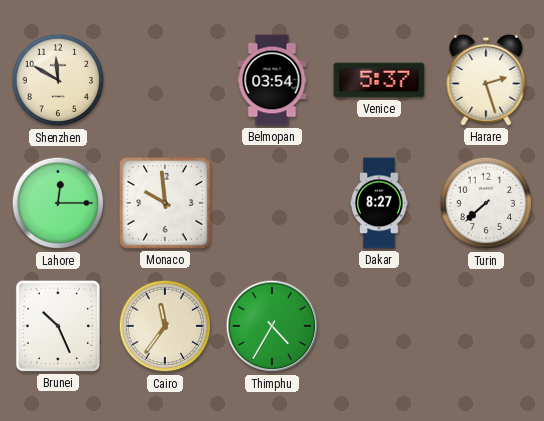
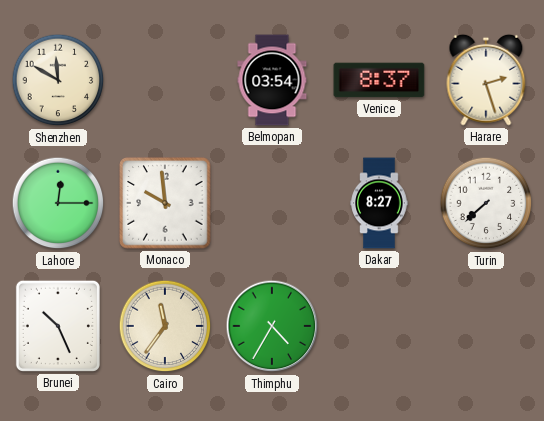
Venice: 5:37 -> 8:37 (379, 80)
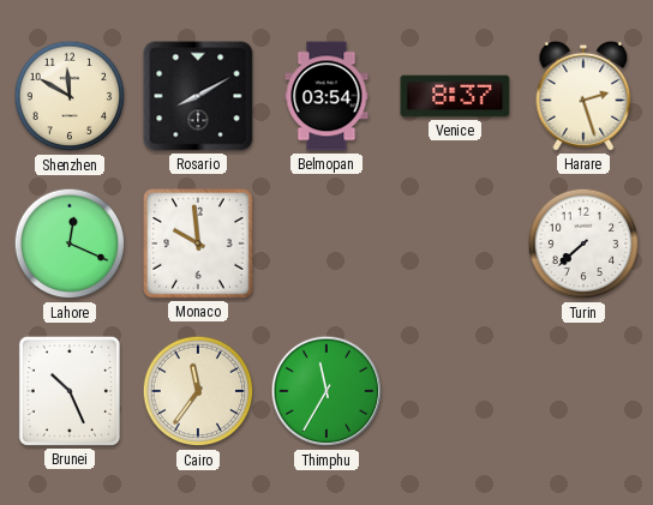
Rosario: none -> 8:10 (198, 96)
Lahore: 12:15 -> 12:19 (70, 244)
Dakar: 8:27 -> none (379, 203)
Thimphu: 4:35 -> 11:35 (326, 391)
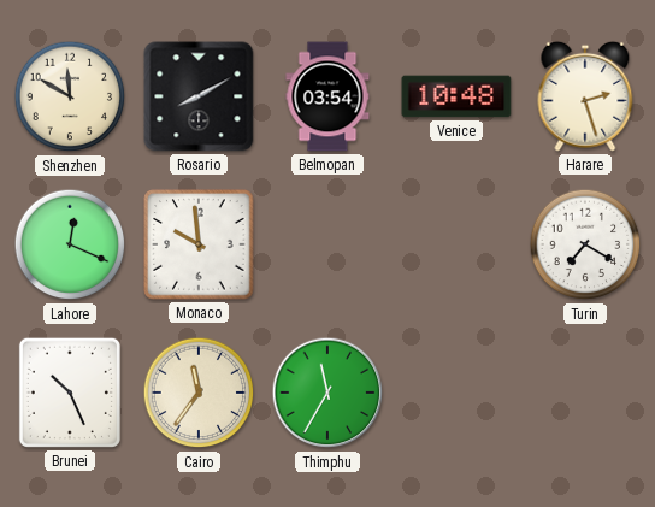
Venice: 8:37 -> 10:48 (456, 96)
Turin: 7:38 -> 7:20 (585, 244)
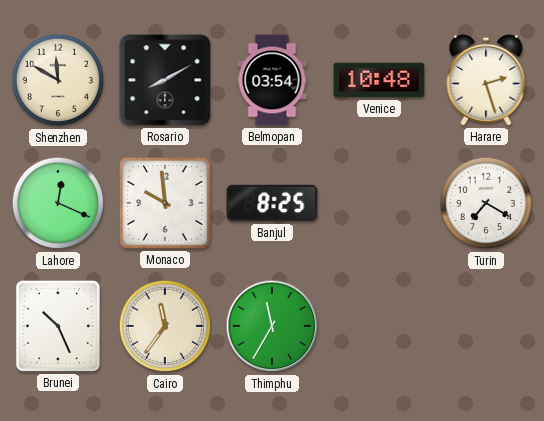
Banjul: none -> 8:25 (272, 203)
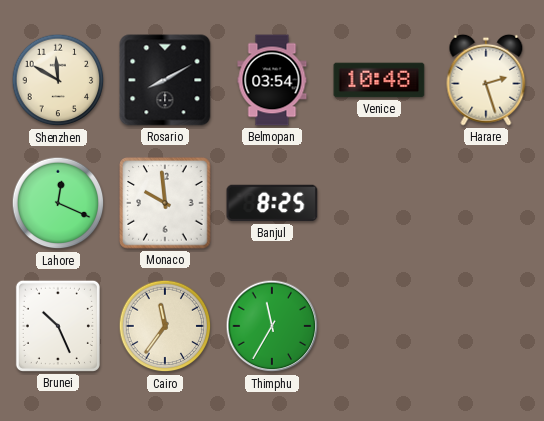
Turin: 7:20 -> none (486, 203)
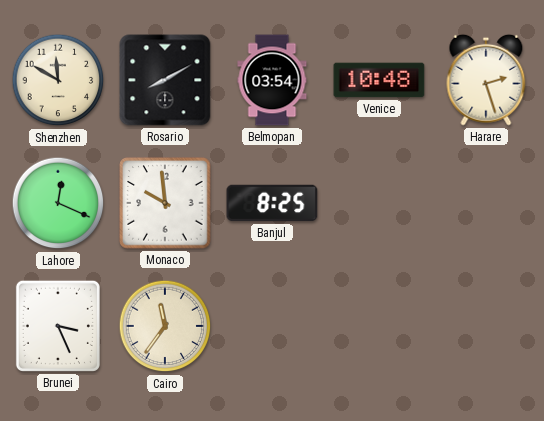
Brunei: 10:26 -> 3:26 (58, 326)
Thimphu: 11:35 -> none (272, 326)
